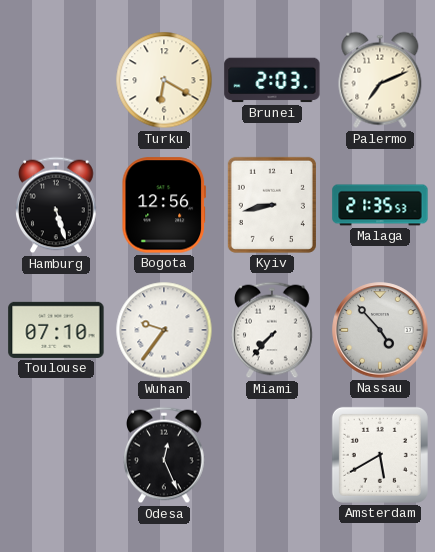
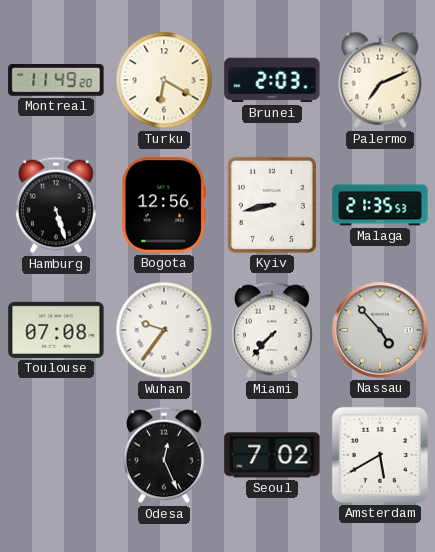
Montreal: none -> 11:49 (56, 80)
Toulouse: 07:10 -> 07:08 (56, 330)
Seoul: none -> 7:02 (272, 455)
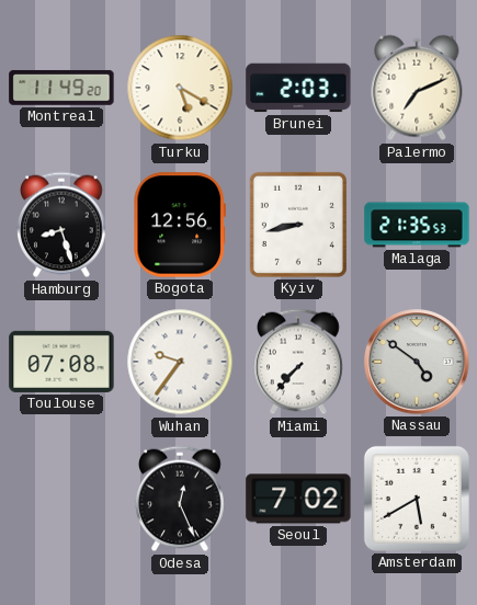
Turku: 6:20 -> 5:20 (180, 88)
Hamburg: 5:27 -> 8:27 (61, 225)
Nassau: 4:53 -> 4:51 (417, 362)
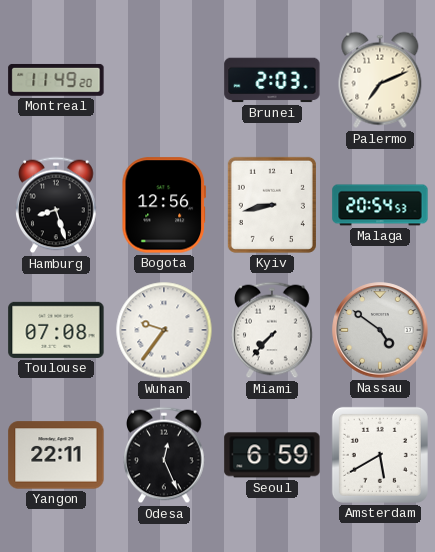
Turku: 5:20 -> none (180, 88)
Malaga: 21:35 -> 20:54 (380, 205)
Yangon: none -> 22:11 (56, 455)
Seoul: 7:02 -> 6:59 (272, 455)
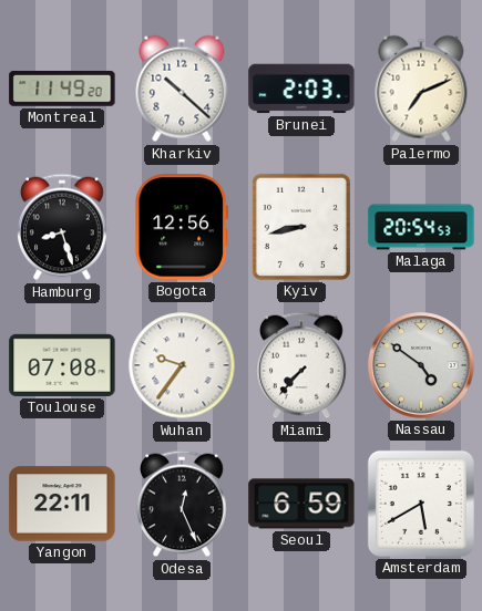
Kharkiv: none -> 10:22 (182, 89)
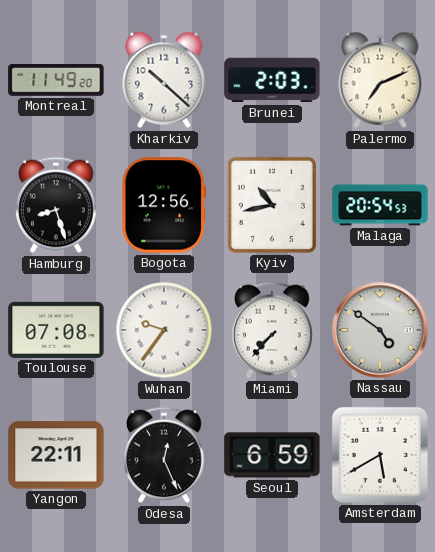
Kyiv: 8:43 -> 10:43 (272, 205)
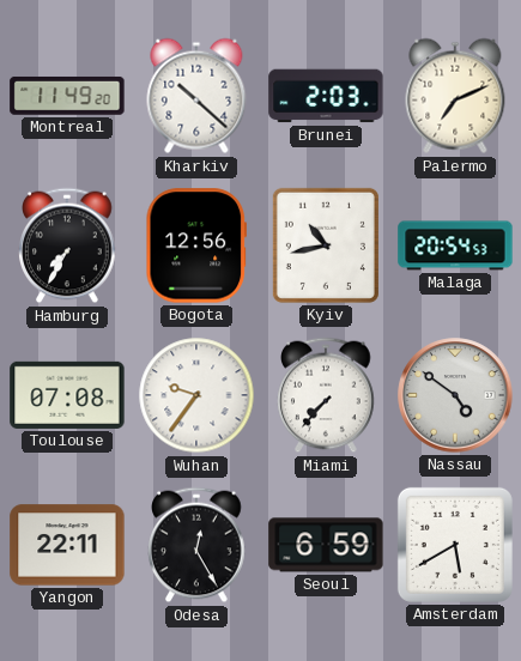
Hamburg: 8:27 -> 7:35 (67, 245)
Odesa: 12:26 -> 12:25 (196, 545)
